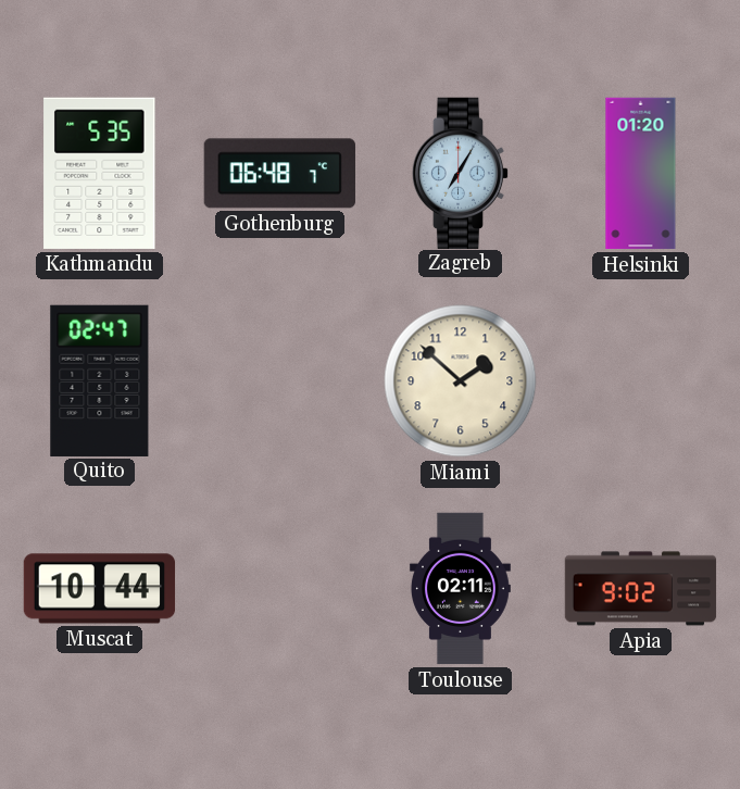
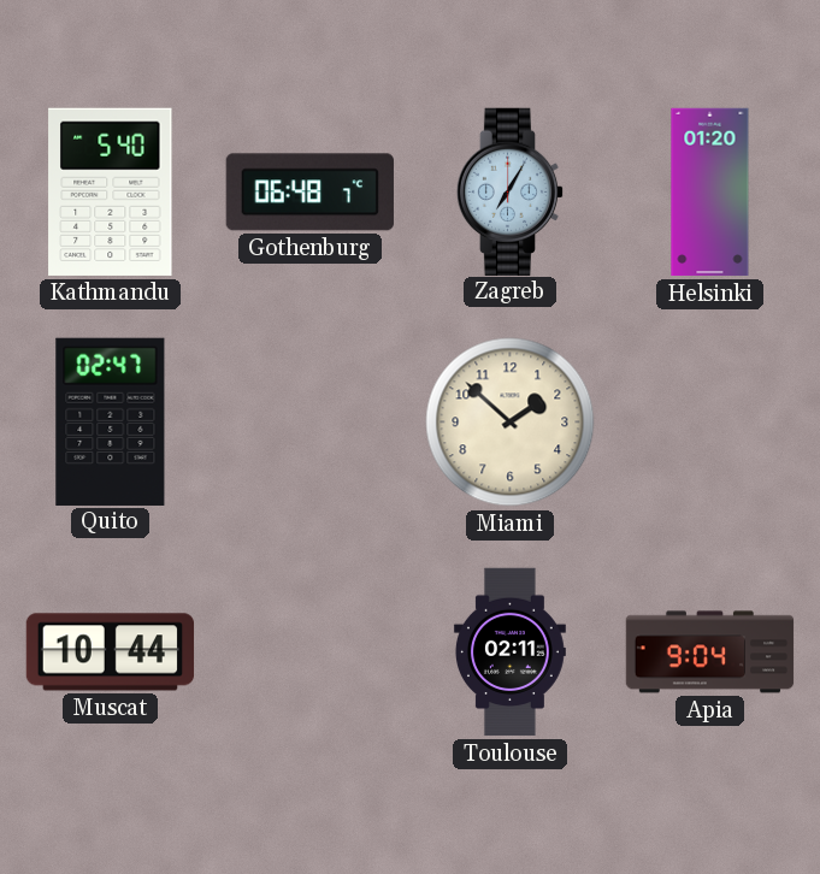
Kathmandu: 5:35 -> 5:40 (111, 191)
Apia: 9:02 -> 9:04 (710, 652)
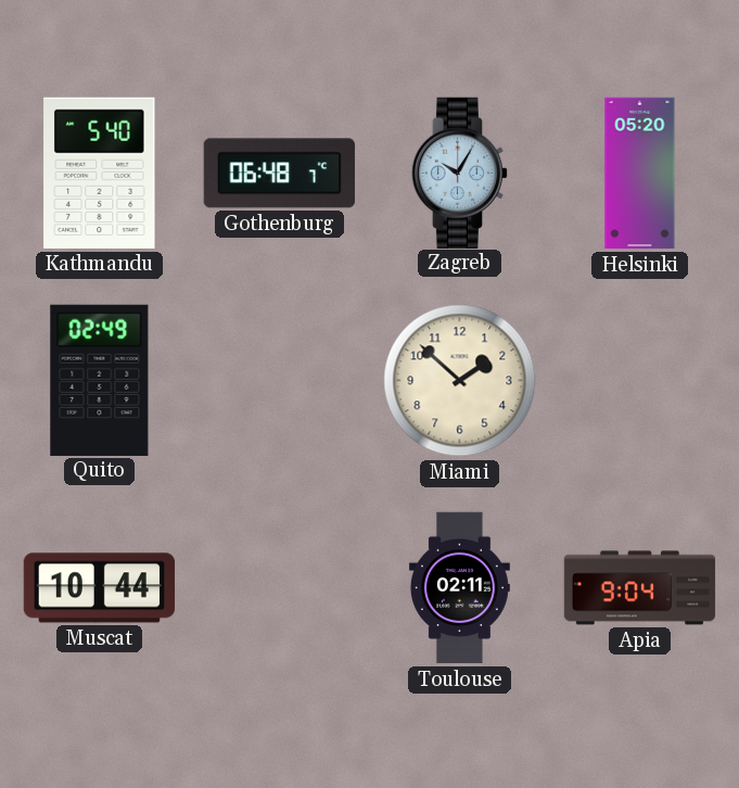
Zagreb: 7:05 -> 10:05 (460, 173)
Helsinki: 01:20 -> 05:20 (640, 174)
Quito: 02:47 -> 02:49 (100, 380)
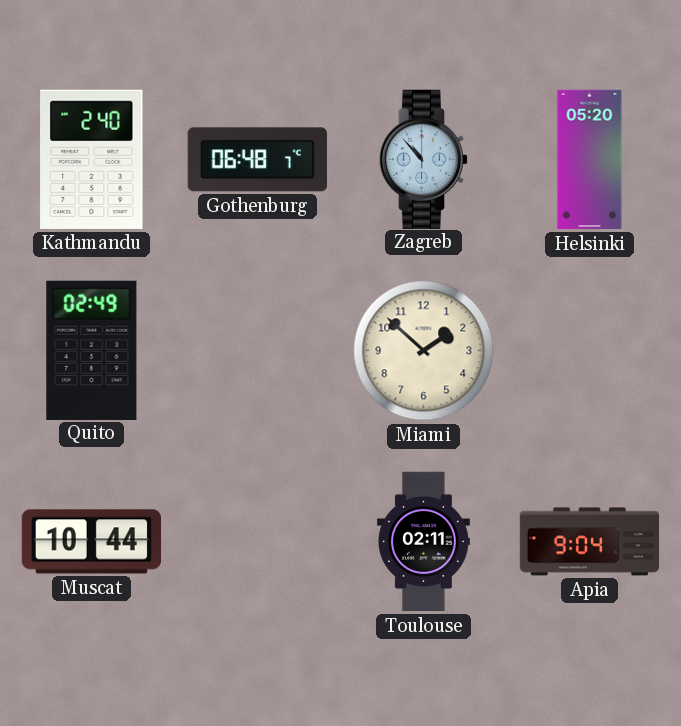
Kathmandu: 5:40 -> 2:40 (92, 159)
Zagreb: 10:05 -> 10:53 (424, 159)
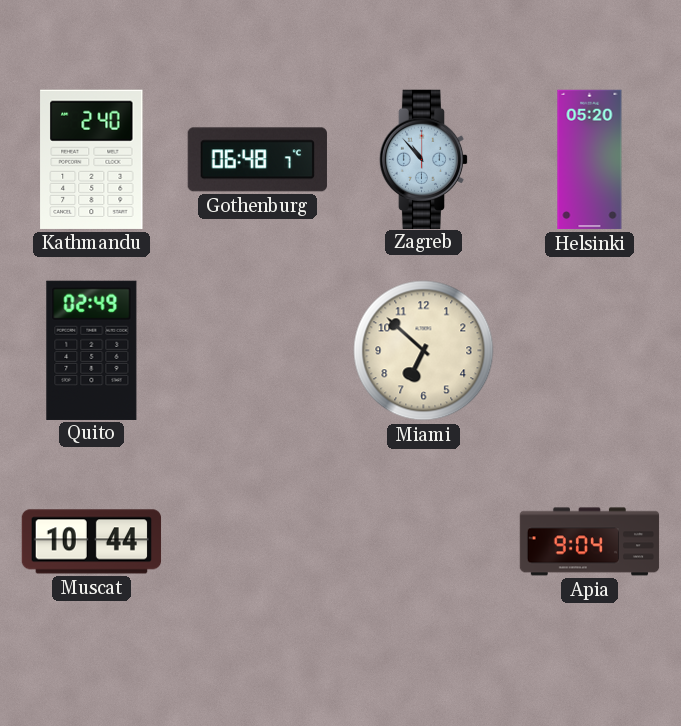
Miami: 1:52 -> 6:52 (424, 351)
Toulouse: 02:11 -> none (423, 542)
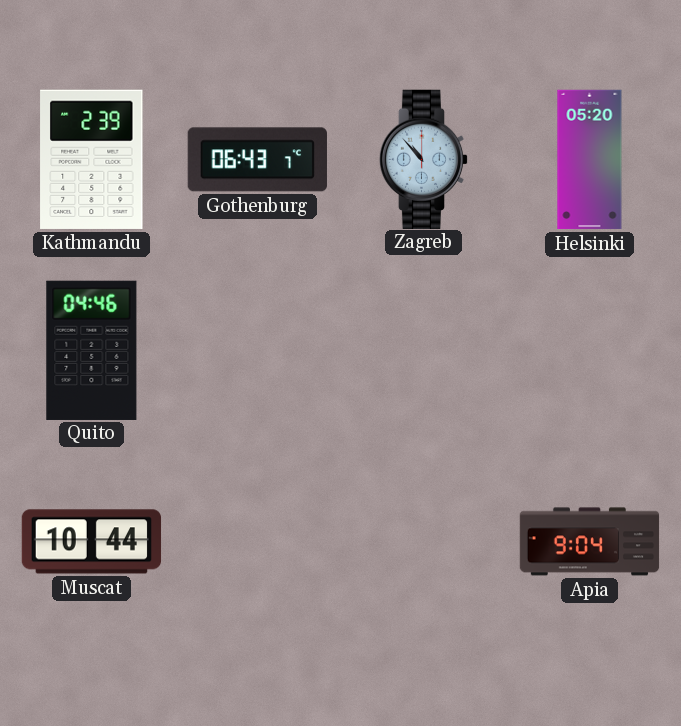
Kathmandu: 2:40 -> 2:39 (92, 159)
Gothenburg: 06:48 -> 06:43 (257, 160)
Quito: 02:49 -> 04:46 (92, 350)
Miami: 6:52 -> none (424, 351)
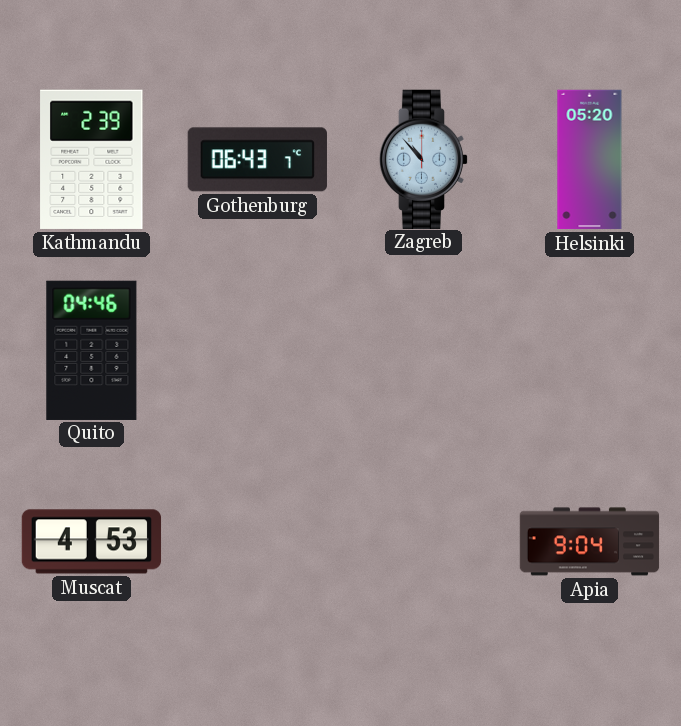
Muscat: 10:44 -> 4:53 (92, 542)
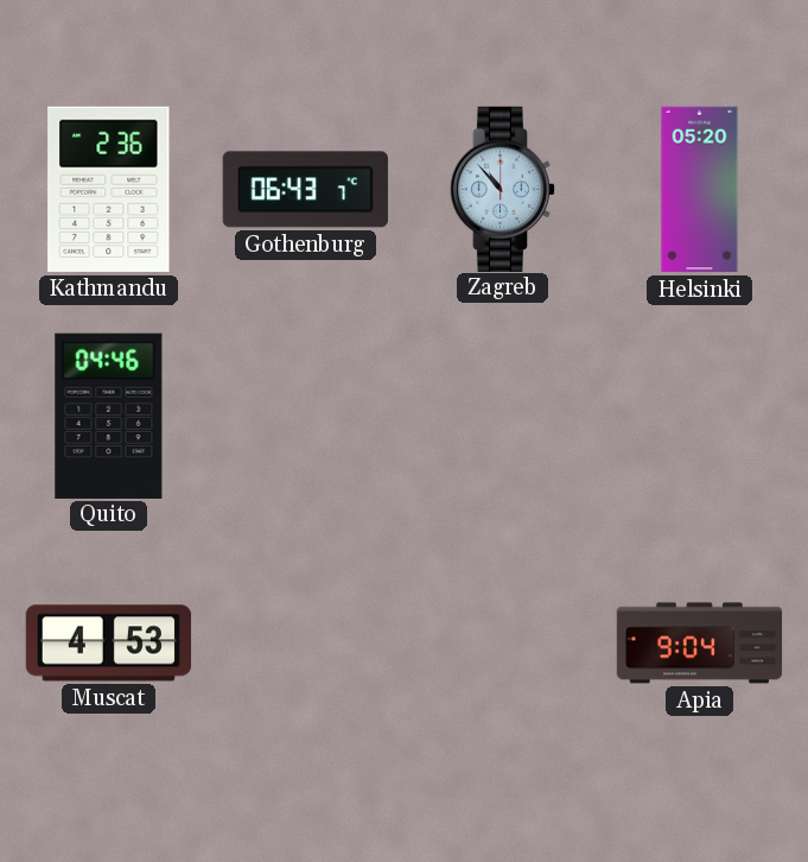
Kathmandu: 2:39 -> 2:36 (109, 189)
